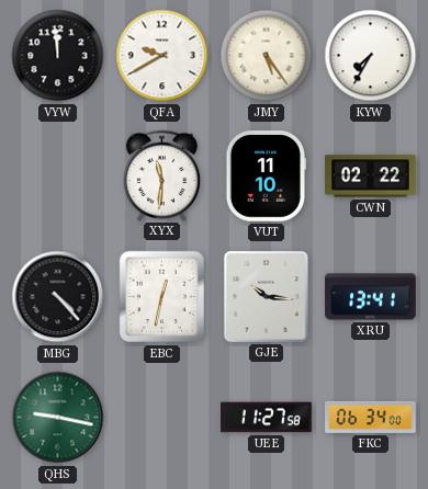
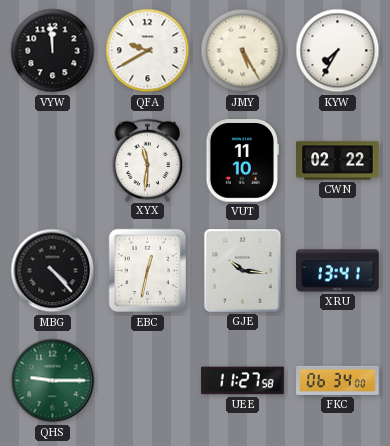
JMY: 5:24 -> 5:25 (243, 51)
QHS: 9:17 -> 9:15 (53, 381)
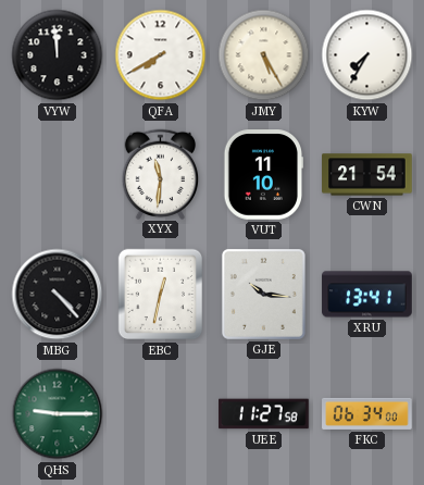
QFA: 9:40 -> 7:40 (161, 55)
CWN: 02:22 -> 21:54 (367, 175)
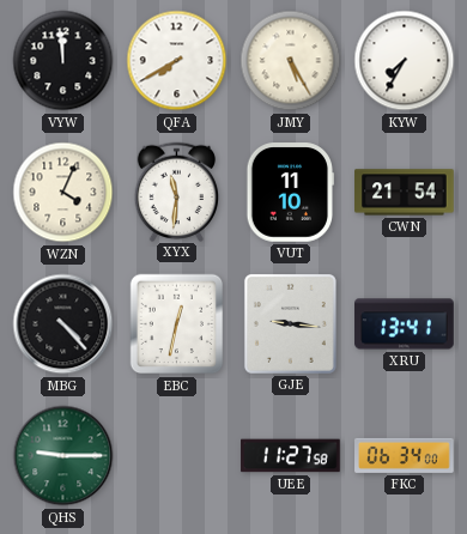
WZN: none -> 4:04 (63, 193)
GJE: 10:16 -> 9:16 (290, 323)
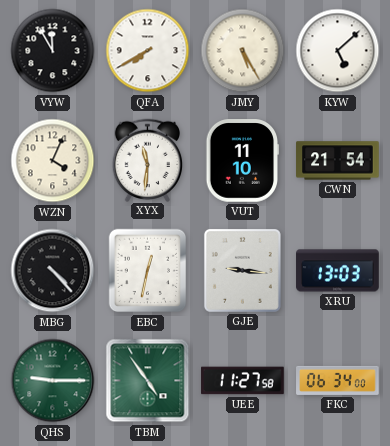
VYW: 11:59 -> 11:55 (53, 51)
KYW: 7:35 -> 5:08 (338, 51)
XRU: 13:41 -> 13:03 (338, 271)
TBM: none -> 4:54 (148, 381)
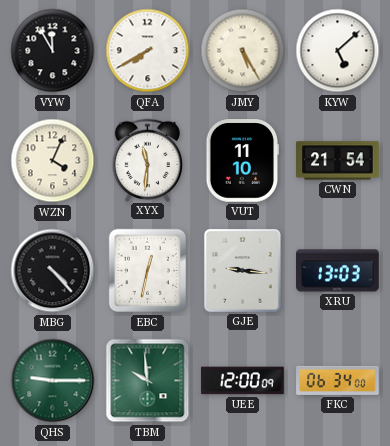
TBM: 4:54 -> 9:59 (148, 381)
UEE: 11:27 -> 12:00 (243, 381)
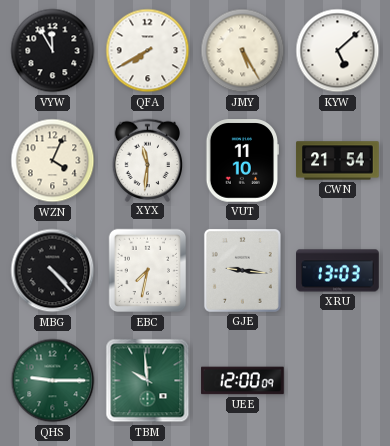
EBC: 12:32 -> 7:32 (148, 271)
FKC: 06:34 -> none (338, 380)
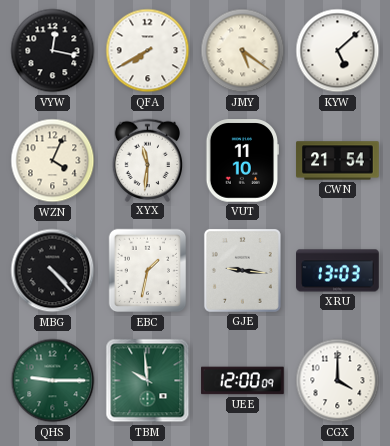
VYW: 11:55 -> 12:17 (53, 51)
JMY: 5:25 -> 5:21 (243, 51)
EBC: 7:32 -> 1:32 (148, 271)
CGX: none -> 4:00 (338, 381)
